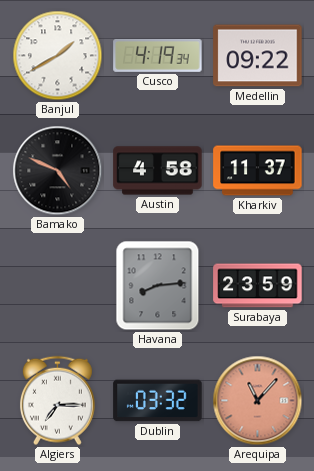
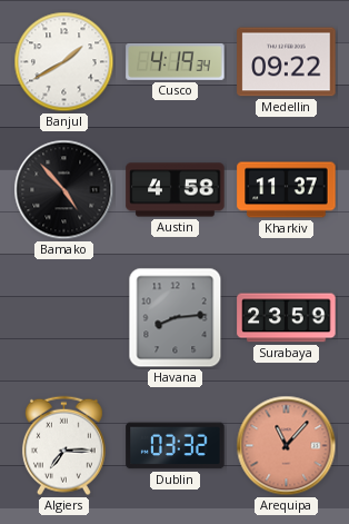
Bamako: 4:49 -> 4:53 (64, 190)
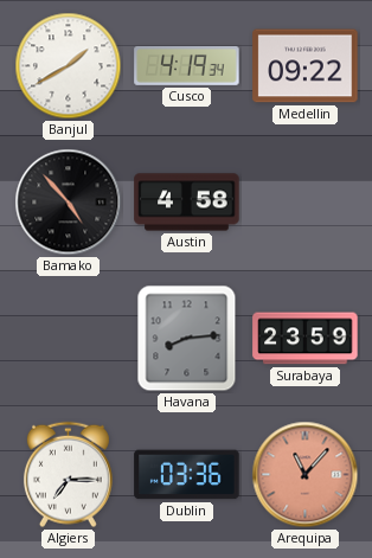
Kharkiv: 11:37 -> none (287, 190)
Dublin: 03:32 -> 03:36 (187, 475)
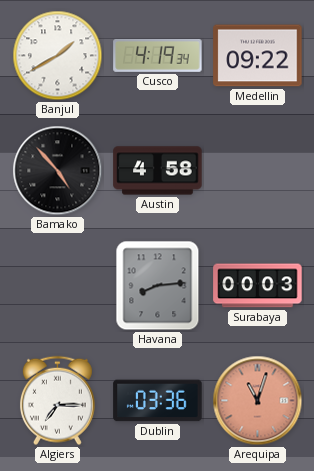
Surabaya: 23:59 -> 00:03 (258, 286)
Arequipa: 11:07 -> 11:03 (258, 401)
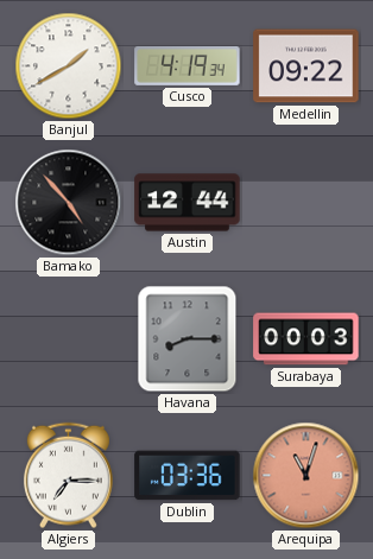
Austin: 4:58 -> 12:44 (188, 203)
Havana: 8:14 -> 8:15 (188, 339)
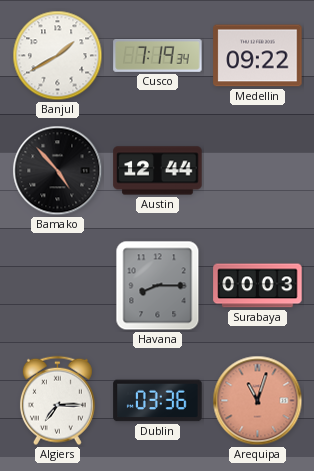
Cusco: 4:19 -> 7:19 (158, 55)
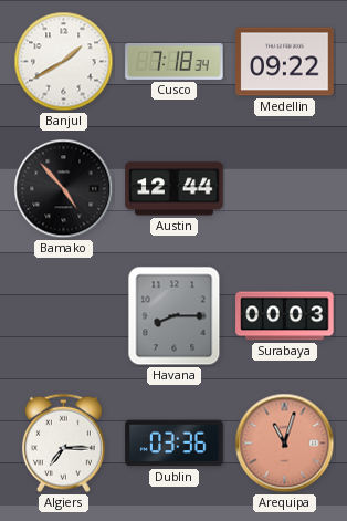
Cusco: 7:19 -> 7:18 (175, 61)
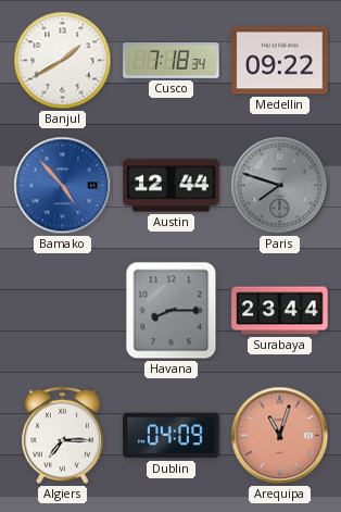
Bamako dial: black -> blue (63, 186)
Paris: none -> 7:48 (280, 186)
Surabaya: 00:03 -> 23:44 (280, 311)
Dublin: 03:36 -> 04:09 (172, 436)
